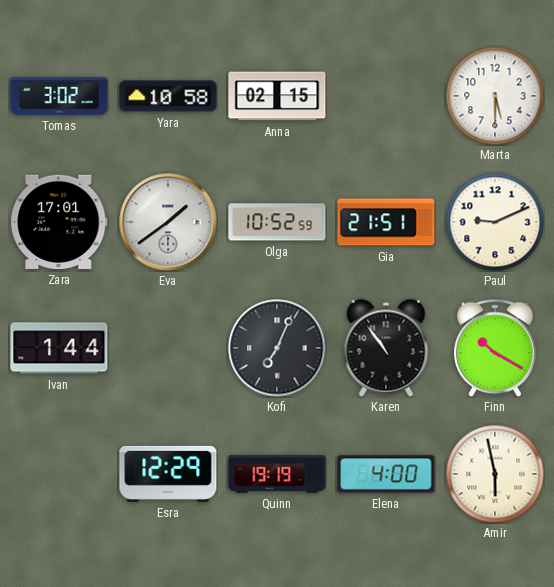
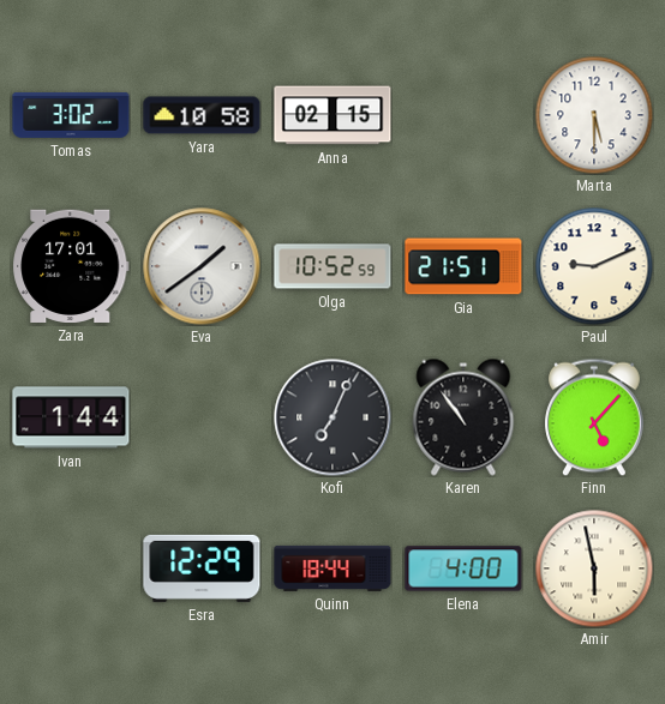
Finn: 10:20 -> 5:07 (595, 417)
Quinn: 19:19 -> 18:44 (332, 568)
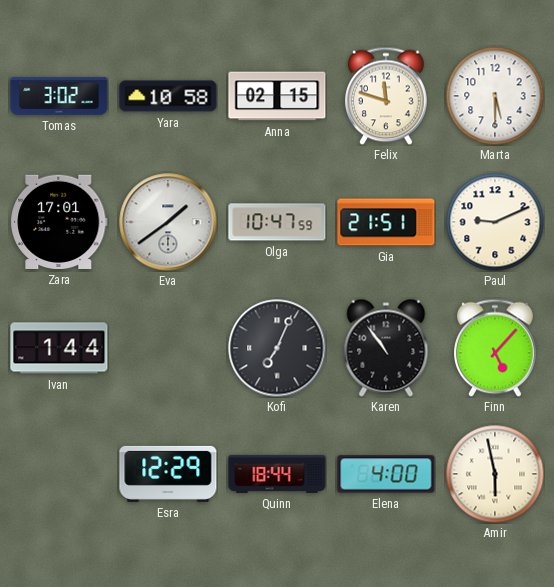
Felix: none -> 11:48 (387, 96)
Olga: 10:52 -> 10:47 (277, 222)
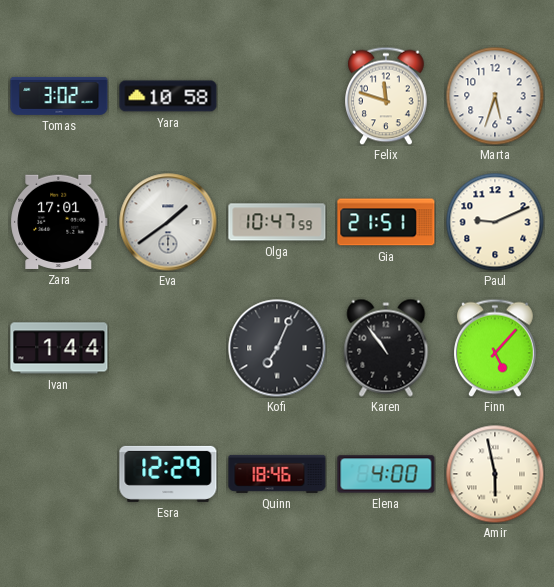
Anna: 02:15 -> none (277, 96)
Marta: 5:30 -> 5:33 (495, 96)
Quinn: 18:44 -> 18:46 (277, 474)
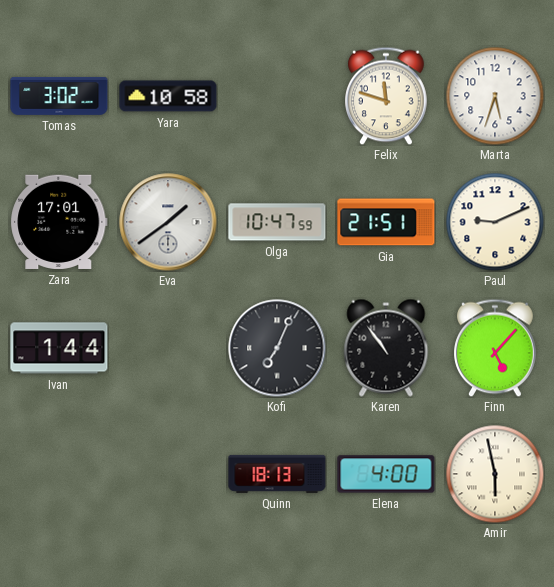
Esra: 12:29 -> none (168, 474)
Quinn: 18:46 -> 18:13 (277, 474)
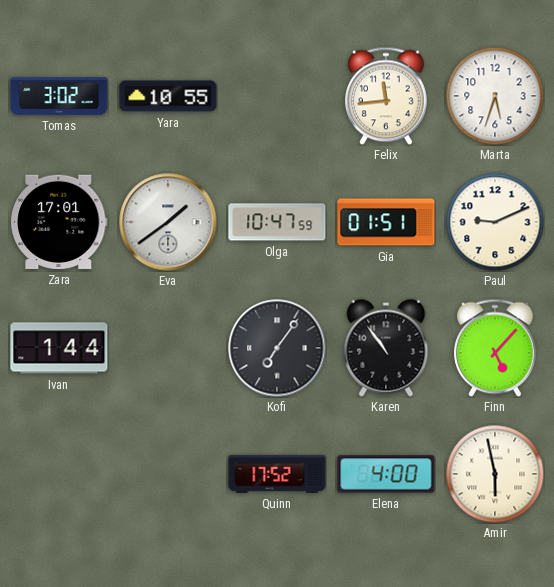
Yara: 10:58 -> 10:55 (168, 96)
Felix: 11:48 -> 11:44 (387, 96)
Gia: 21:51 -> 01:51 (386, 222)
Kofi: 7:04 -> 7:06 (277, 348)
Quinn: 18:13 -> 17:52 (277, 474)
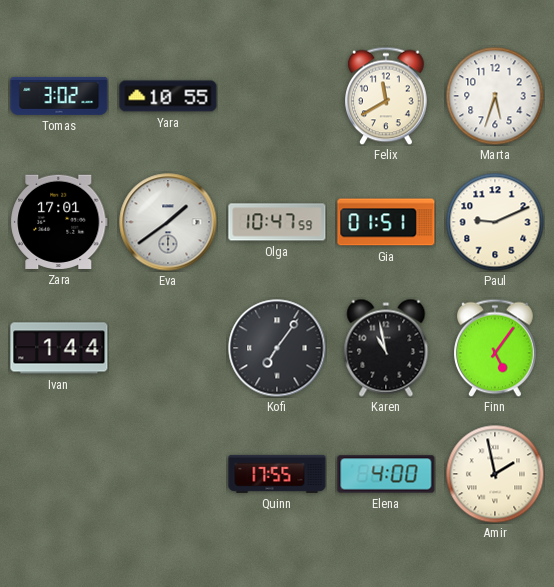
Felix: 11:44 -> 11:40 (387, 96)
Karen: 10:54 -> 10:58 (386, 348)
Finn: 5:07 -> 5:06 (496, 348)
Quinn: 17:52 -> 17:55 (277, 474)
Amir: 5:58 -> 1:58 (495, 474)
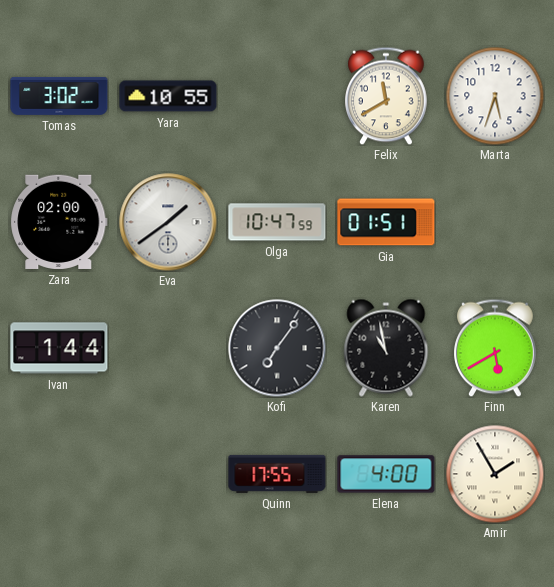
Zara: 17:01 -> 02:00 (59, 222)
Paul: 9:11 -> none (495, 222)
Finn: 5:06 -> 5:40 (496, 348)
Amir: 1:58 -> 1:55 (495, 474)
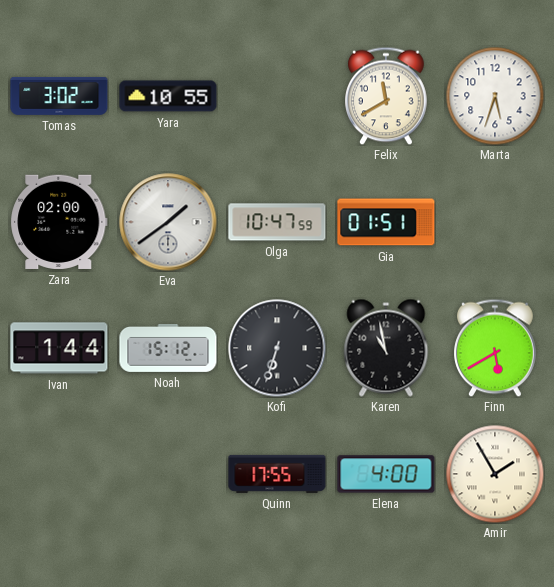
Noah: none -> 15:12 (168, 348)
Kofi: 7:06 -> 6:33 (277, 348)
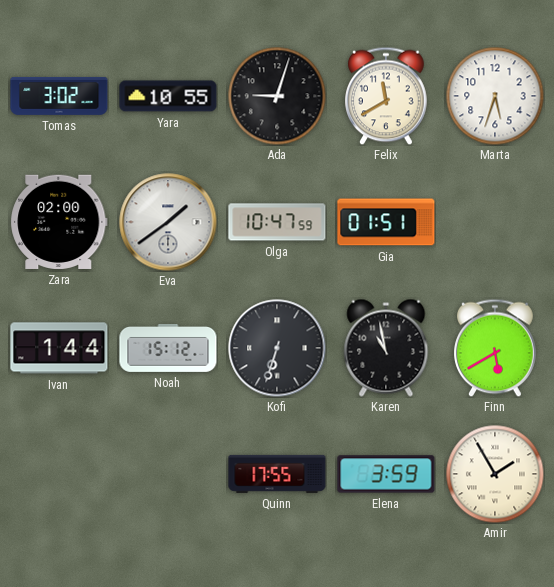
Ada: none -> 9:03 (277, 96)
Elena: 4:00 -> 3:59 (386, 474)
